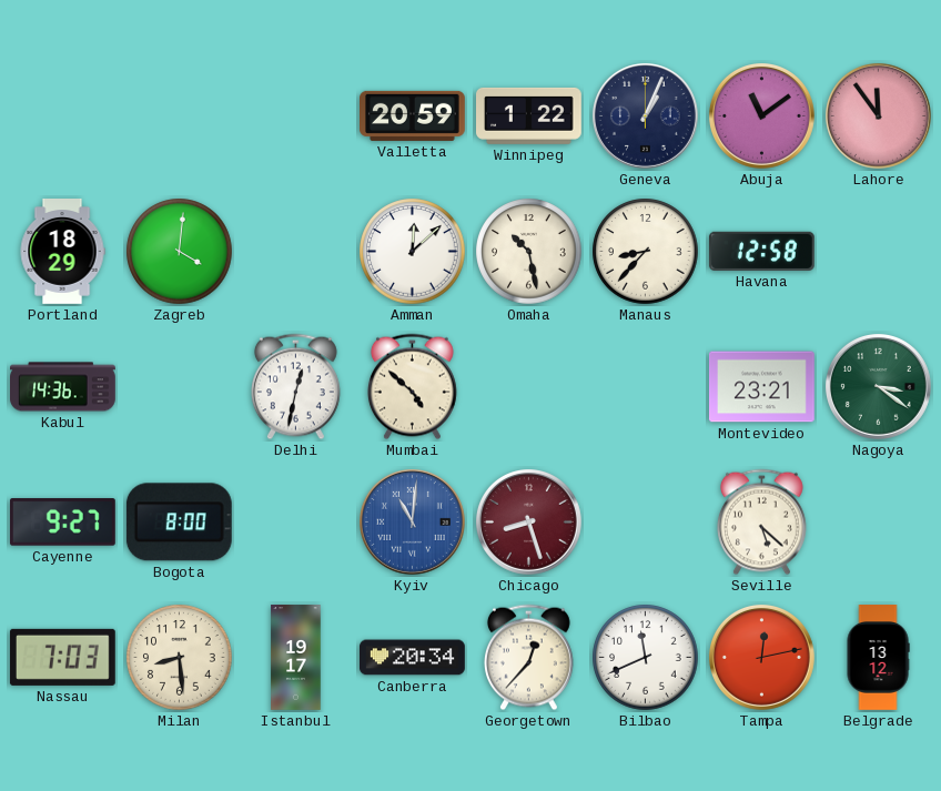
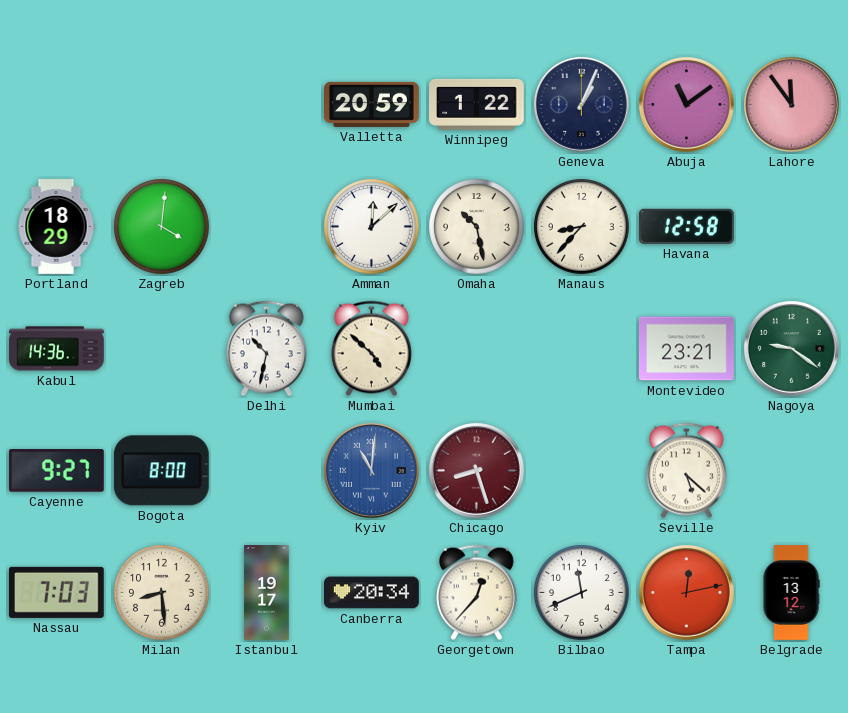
Delhi: 12:32 -> 10:32 (266, 349)
Nagoya: 3:21 -> 9:21 (791, 348)
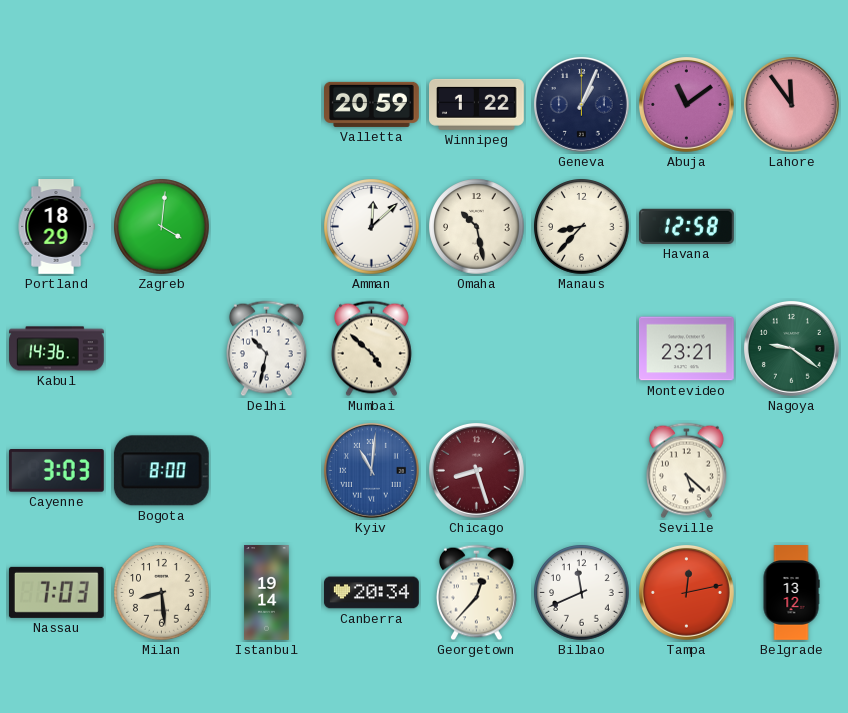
Cayenne: 9:27 -> 3:03 (56, 471)
Istanbul: 19:17 -> 19:14 (267, 593)
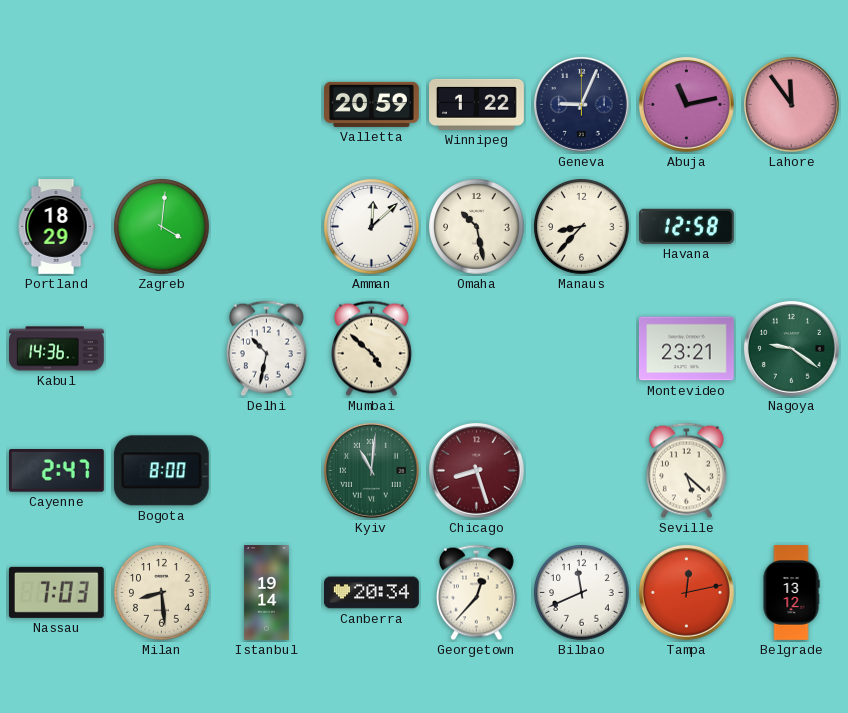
Geneva: 1:04 -> 9:04 (581, 104)
Abuja: 11:09 -> 11:13 (686, 104)
Cayenne: 3:03 -> 2:47 (56, 471)
Kyiv dial: blue -> green (371, 470)
